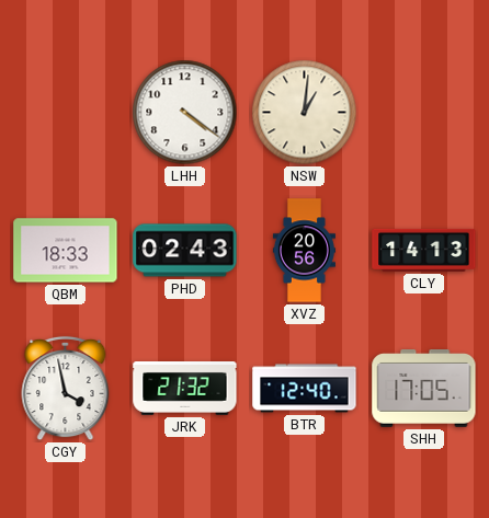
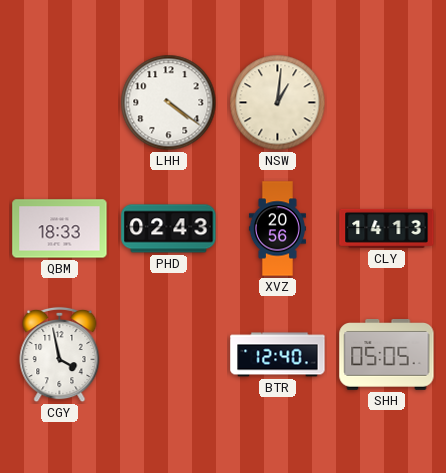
JRK: 21:32 -> none (185, 389)
SHH: 17:05 -> 05:05 (387, 355)
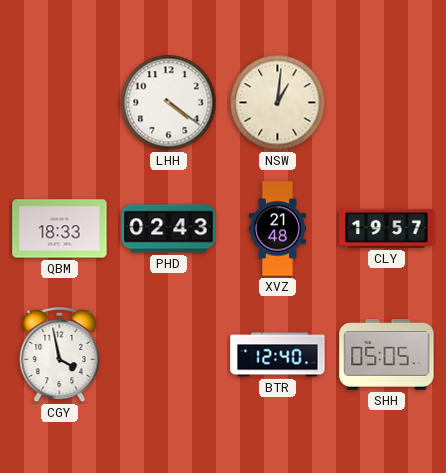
XVZ: 20:56 -> 21:48 (277, 229)
CLY: 14:13 -> 19:57 (387, 228)
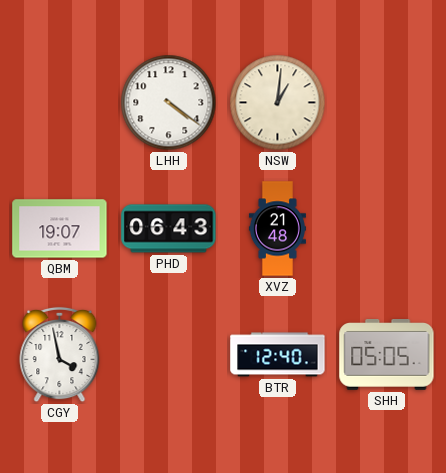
QBM: 18:33 -> 19:07 (60, 229)
PHD: 02:43 -> 06:43 (169, 229)
CLY: 19:57 -> none (387, 228)
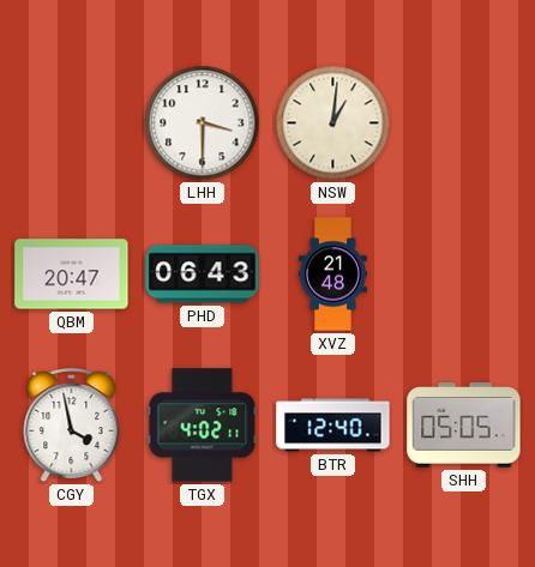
LHH: 4:21 -> 3:30 (203, 123)
QBM: 19:07 -> 20:47 (72, 275)
TGX: none -> 4:02 (203, 426)
